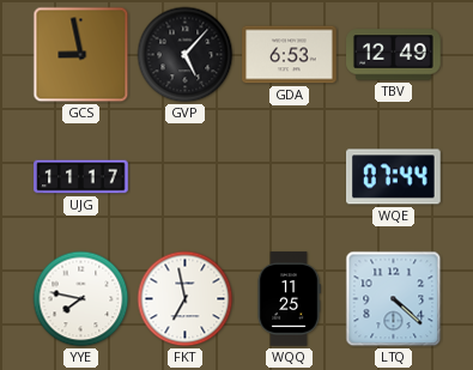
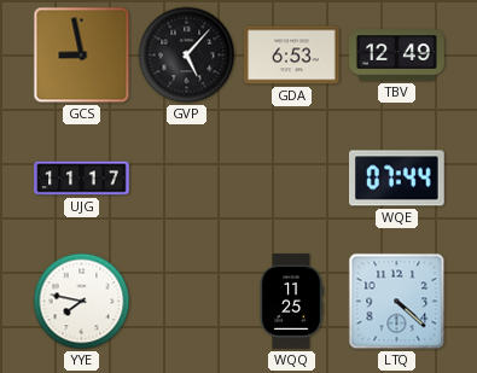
FKT: 6:58 -> none (186, 299)
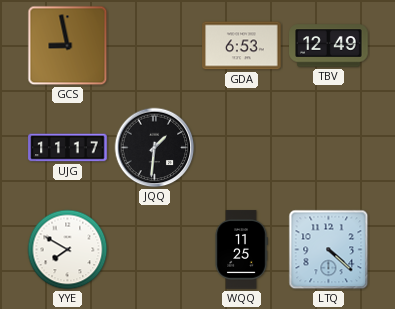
GVP: 5:07 -> none (187, 56)
JQQ: none -> 1:31 (155, 148)
WQE: 07:44 -> none (397, 179)
YYE: 7:47 -> 7:50 (68, 250)
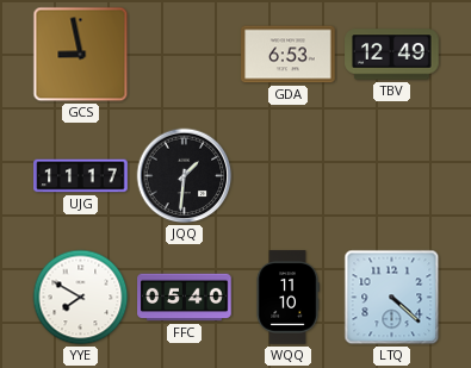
FFC: none -> 05:40 (185, 298)
WQQ: 11:25 -> 11:10 (287, 298)
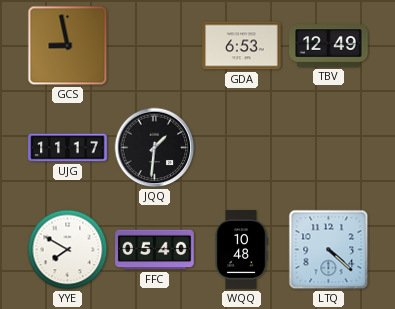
WQQ: 11:10 -> 10:48 (241, 250)
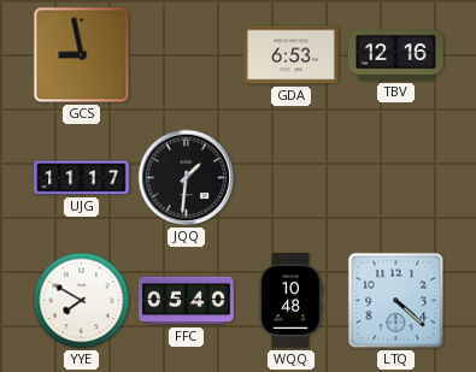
TBV: 12:49 -> 12:16 (396, 55)
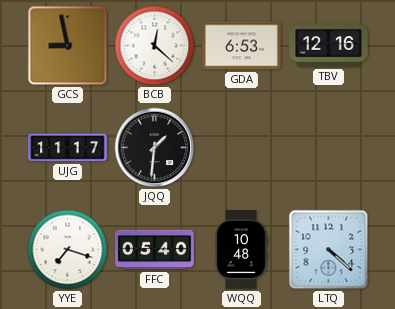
BCB: none -> 12:22 (155, 46)
YYE: 7:50 -> 7:18 (68, 250)
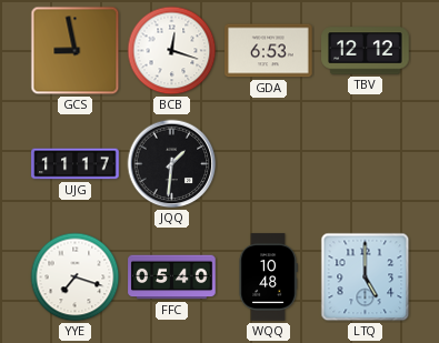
BCB: 12:22 -> 12:18 (172, 51)
TBV: 12:16 -> 12:12 (366, 51)
LTQ: 4:22 -> 5:00 (366, 278)
